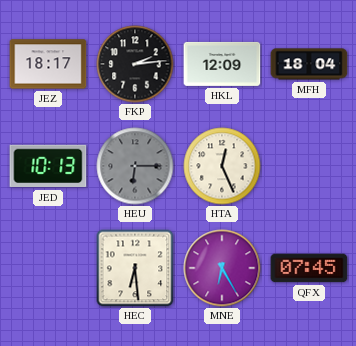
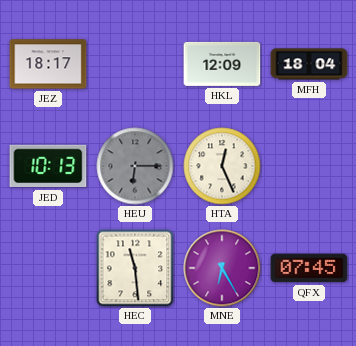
FKP: 2:14 -> none (135, 64)
HEC: 6:29 -> 11:29 (135, 268)
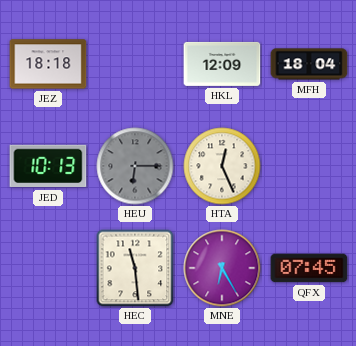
JEZ: 18:17 -> 18:18 (48, 64)
